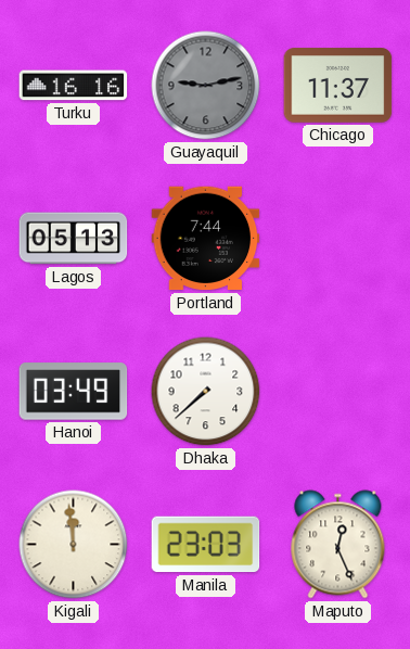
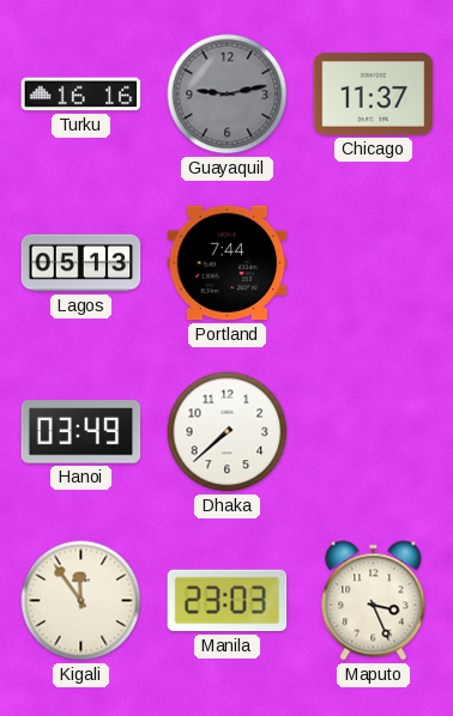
Kigali: 11:59 -> 11:54 (81, 601)
Maputo: 12:26 -> 3:26 (374, 601)
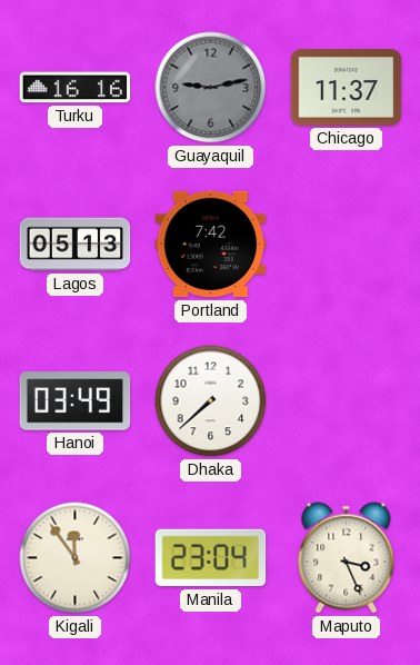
Portland: 7:44 -> 7:42 (211, 245)
Manila: 23:03 -> 23:04 (211, 558)
